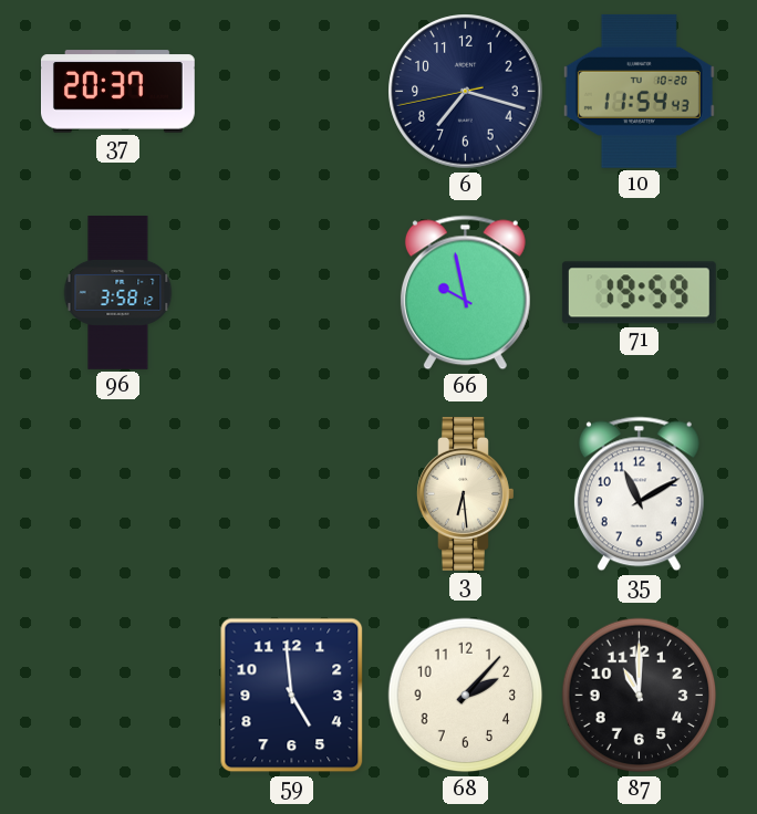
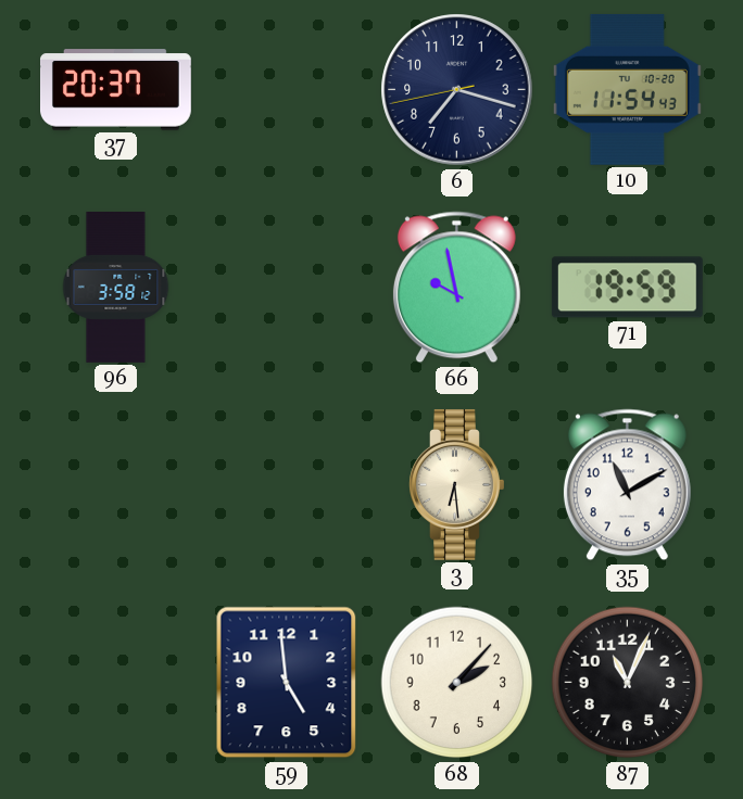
87: 11:00 -> 11:04 (628, 683)
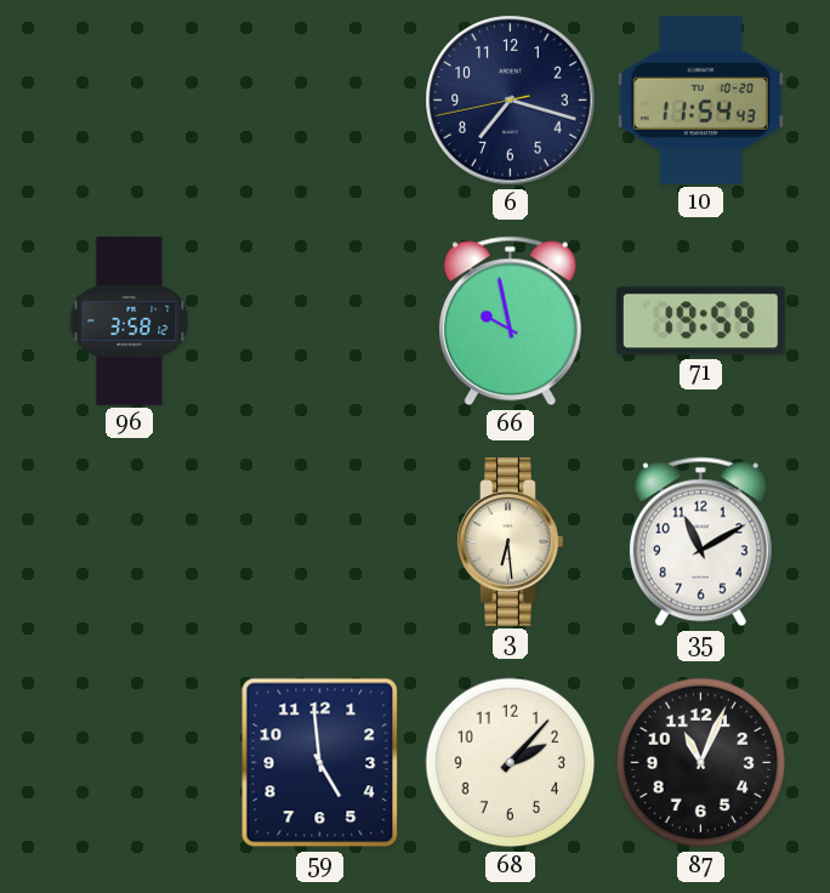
37: 20:37 -> none (116, 90)
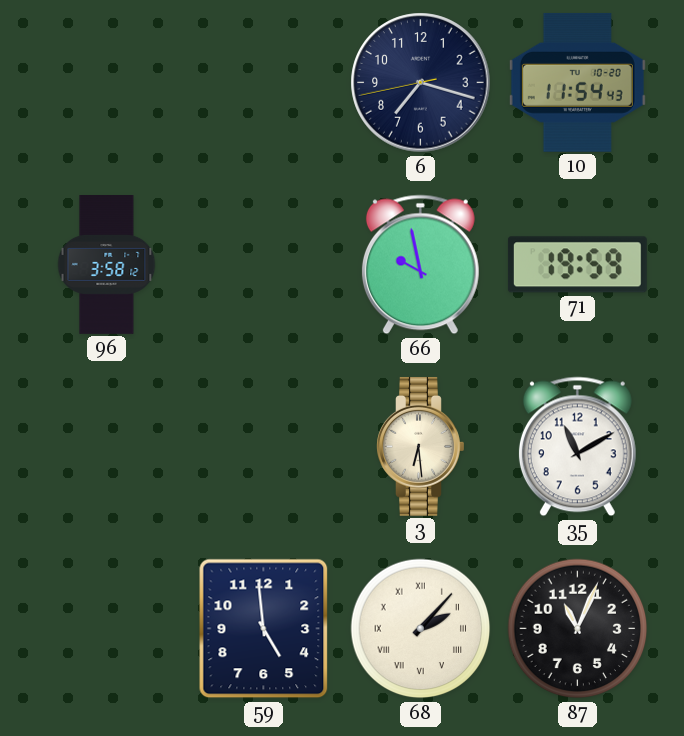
68 numerals: Arabic -> Roman (421, 629)
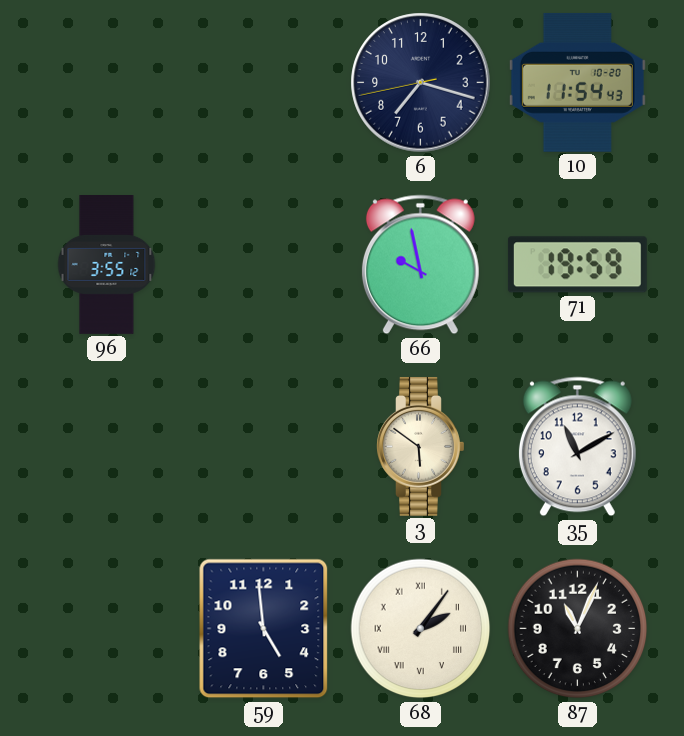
96: 3:58 -> 3:55 (107, 265)
3: 6:29 -> 5:51 (421, 446)
68: 2:07 -> 2:06 (421, 629)
